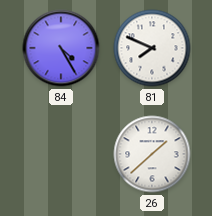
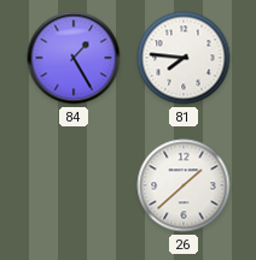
84: 4:25 -> 1:25 (74, 58)
81: 7:49 -> 7:46 (184, 58)
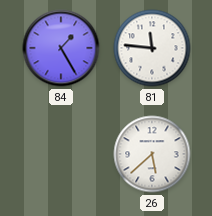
81: 7:46 -> 11:46 (152, 48)
26: 1:38 -> 5:38 (152, 154)
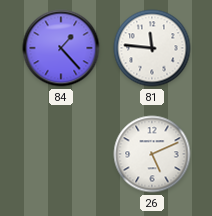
84: 1:25 -> 1:23 (61, 48)
26: 5:38 -> 5:11 (152, 154)
